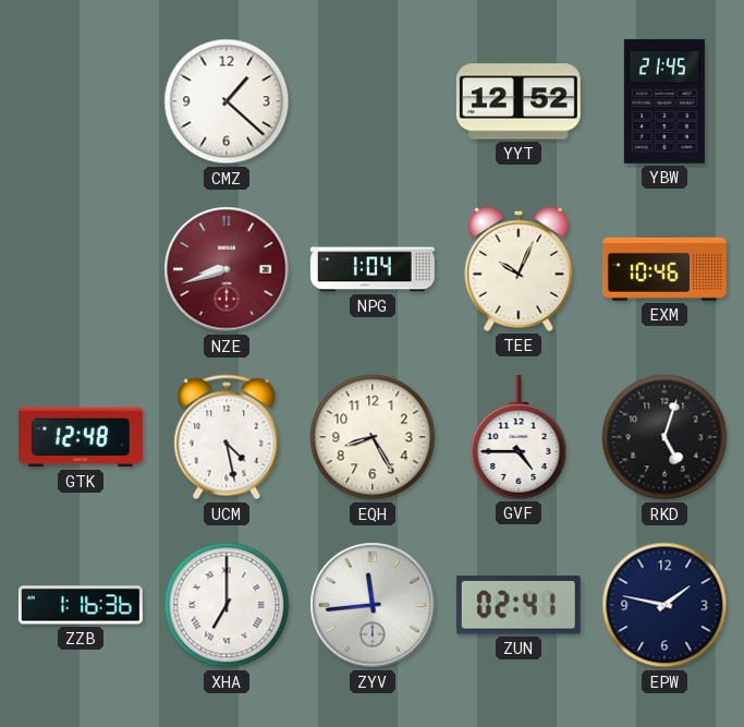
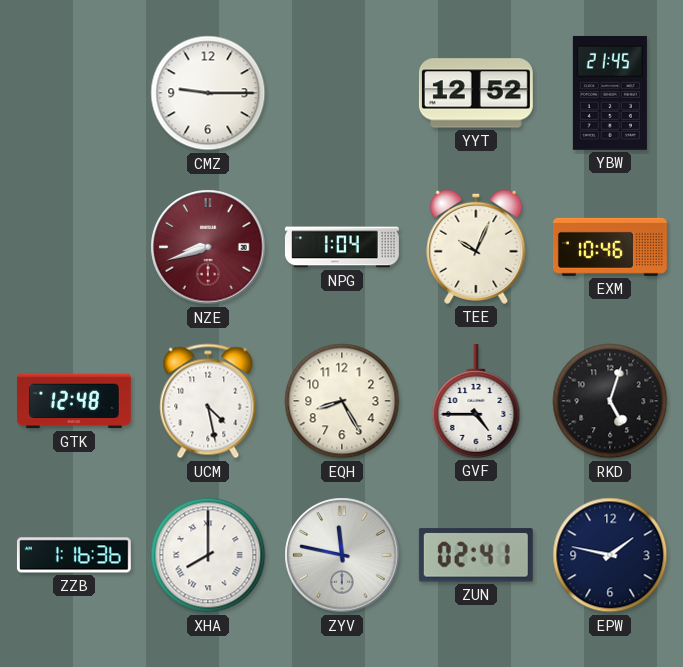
CMZ: 1:22 -> 9:15 (208, 93)
XHA: 7:00 -> 8:00 (208, 555)
ZYV: 11:44 -> 11:47 (342, 555)
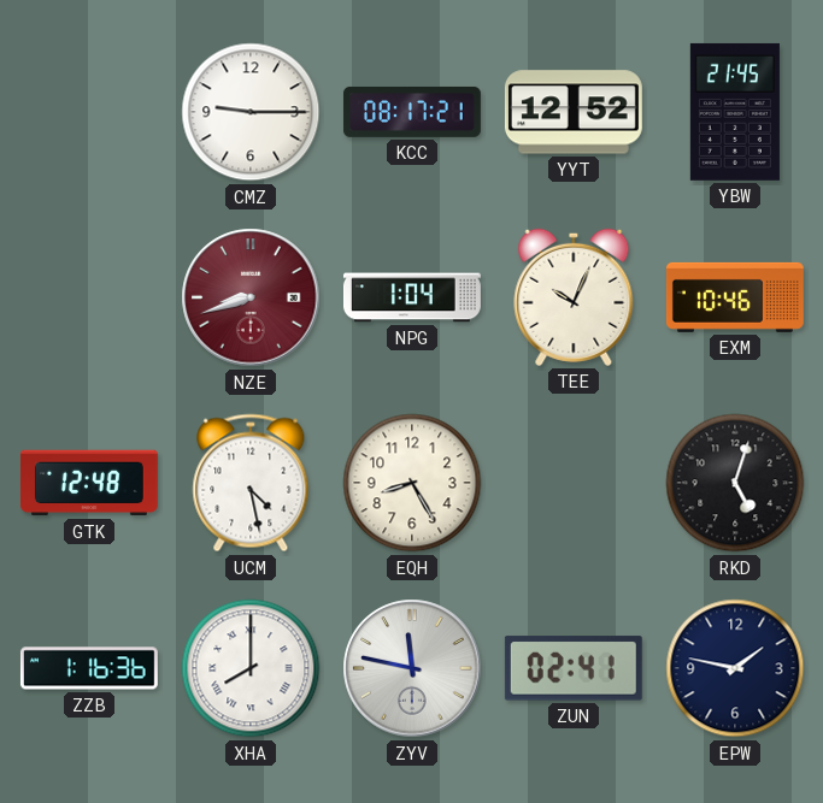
KCC: none -> 08:17 (412, 112)
GVF: 4:45 -> none (476, 401)
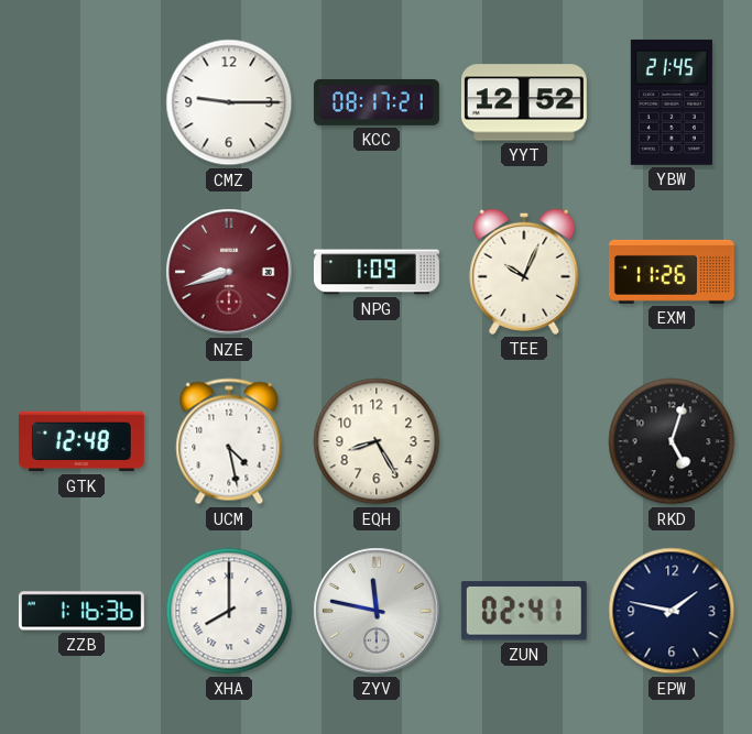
NPG: 1:04 -> 1:09 (377, 272)
EXM: 10:46 -> 11:26 (672, 272)
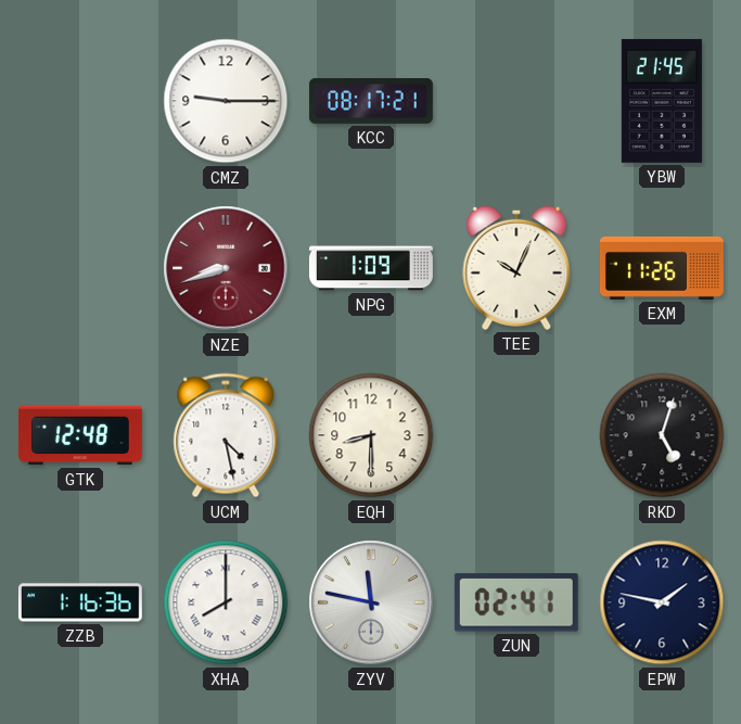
YYT: 12:52 -> none (524, 102)
EQH: 8:25 -> 8:30 (371, 435)
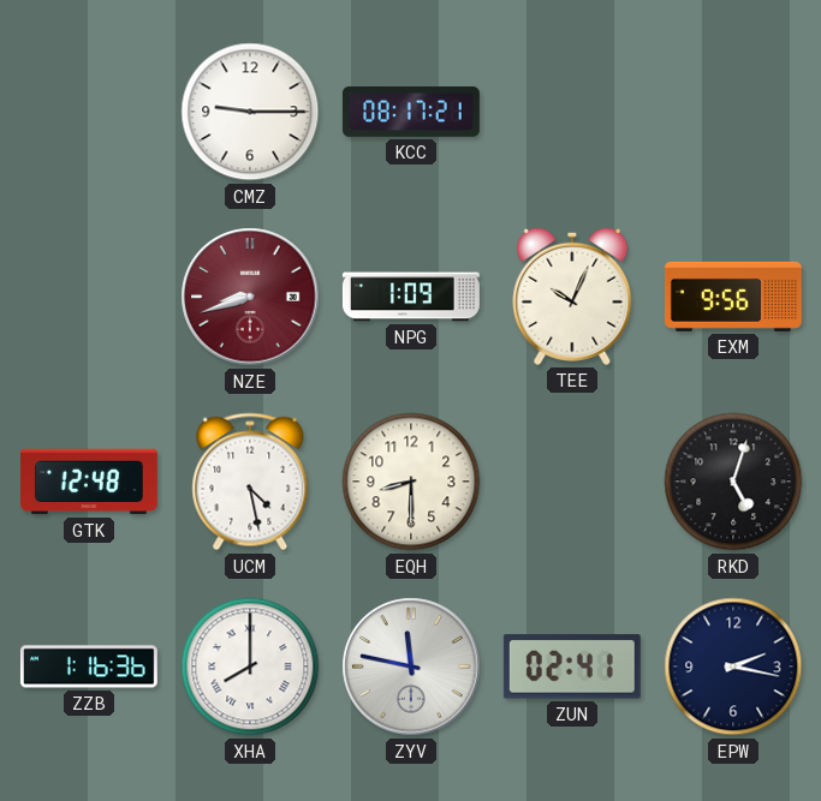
YBW: 21:45 -> none (662, 101)
EXM: 11:26 -> 9:56 (733, 297)
EPW: 1:47 -> 2:17 (733, 666)
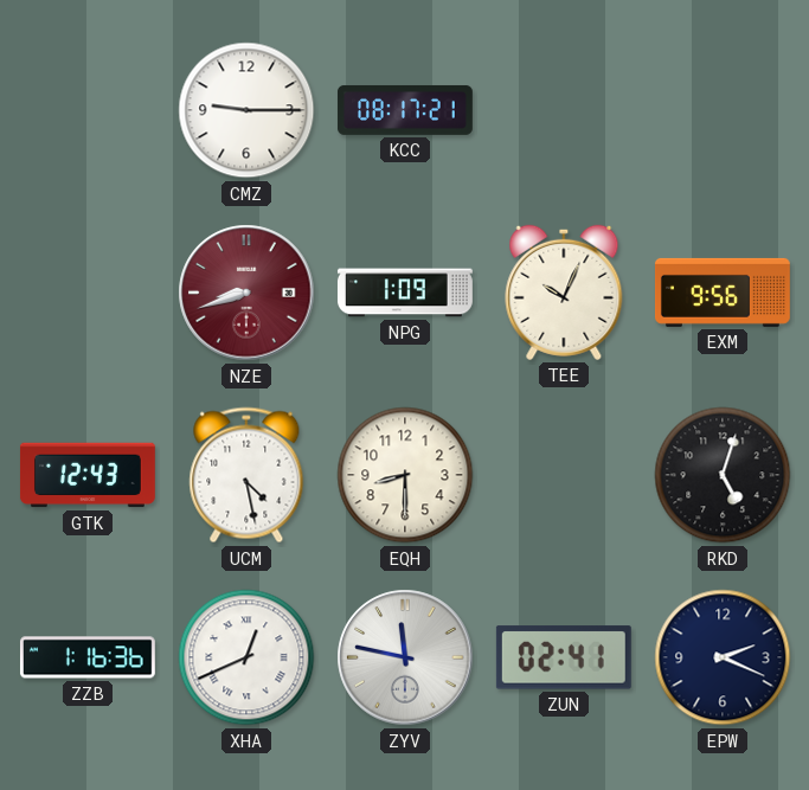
GTK: 12:48 -> 12:43 (88, 475)
XHA: 8:00 -> 12:41 (246, 657)
EPW: 2:17 -> 2:19 (723, 657)
